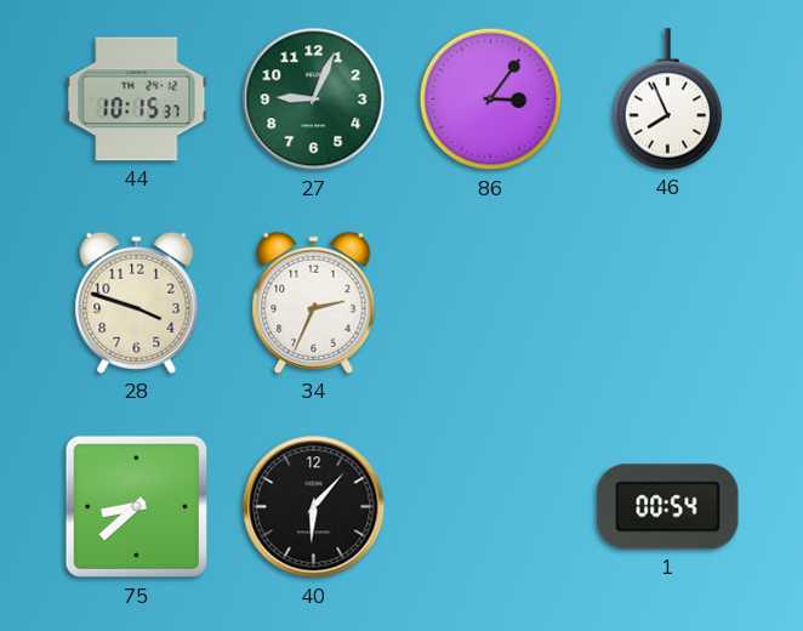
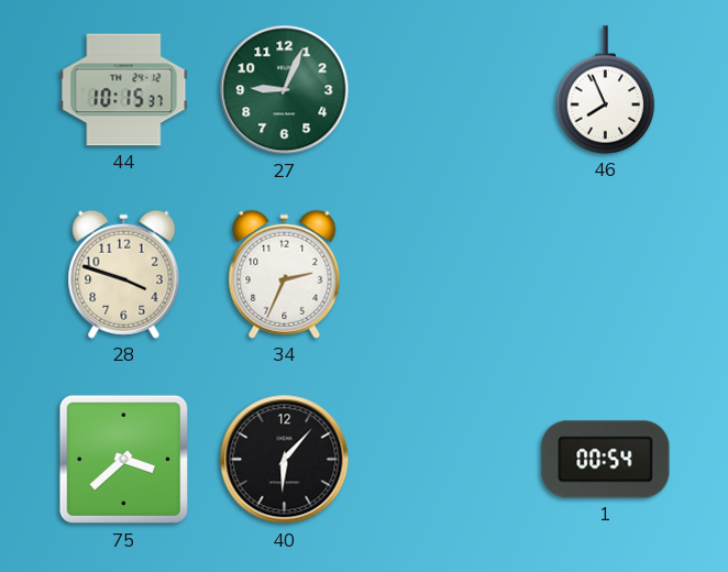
86: 3:06 -> none (491, 100)
75: 8:38 -> 3:38 (124, 460)
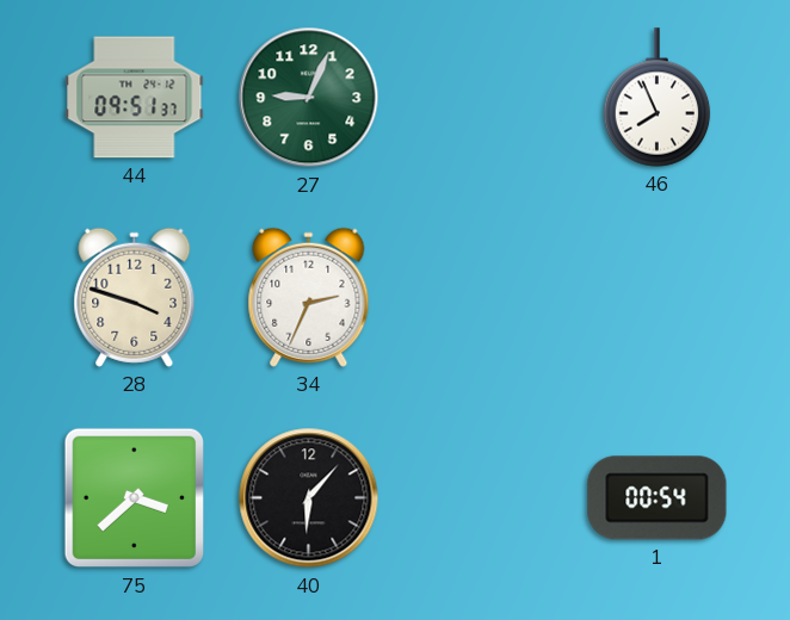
44: 10:15 -> 09:51 (135, 98)
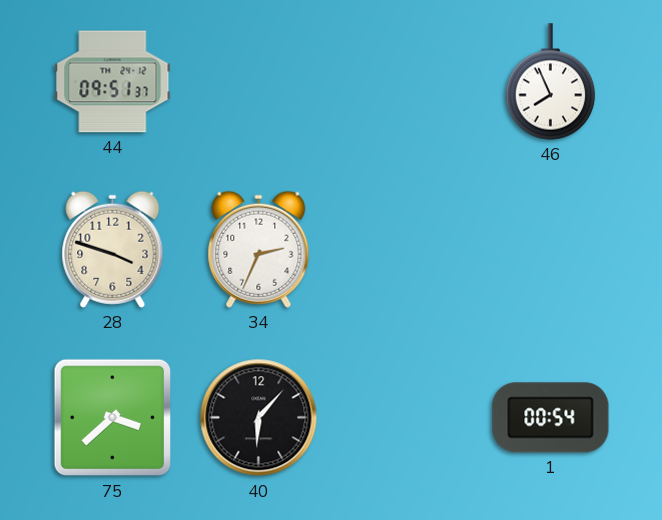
27: 9:04 -> none (309, 98)
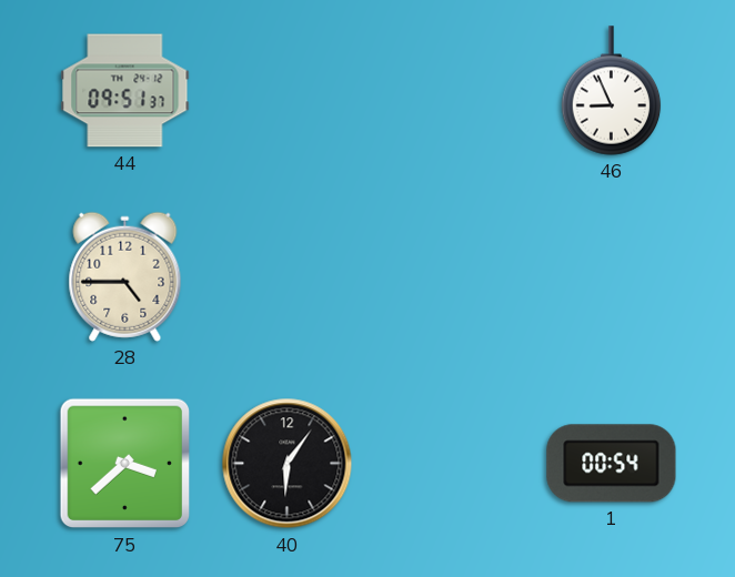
46: 7:56 -> 8:56 (612, 91)
28: 3:48 -> 4:45 (125, 276)
34: 2:34 -> none (259, 249)
40: 6:07 -> 6:06 (288, 464)
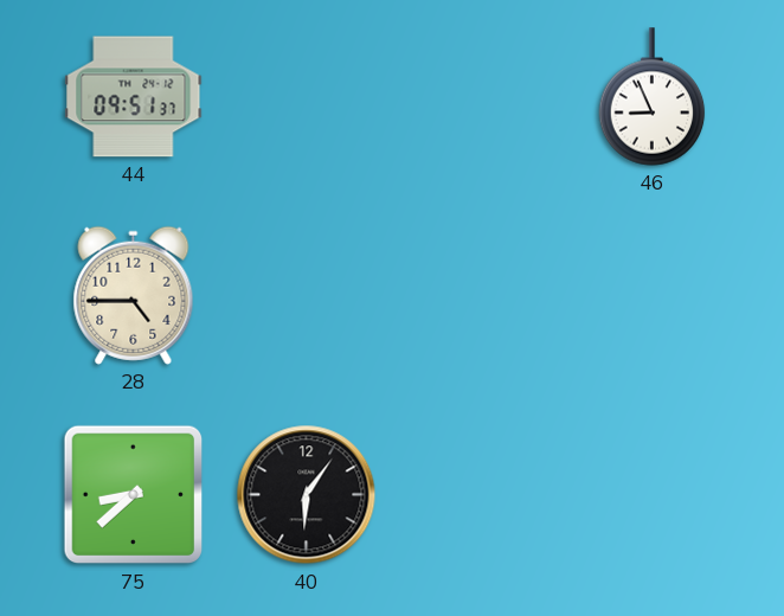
75: 3:38 -> 8:38 (134, 495)
1: 00:54 -> none (612, 464)
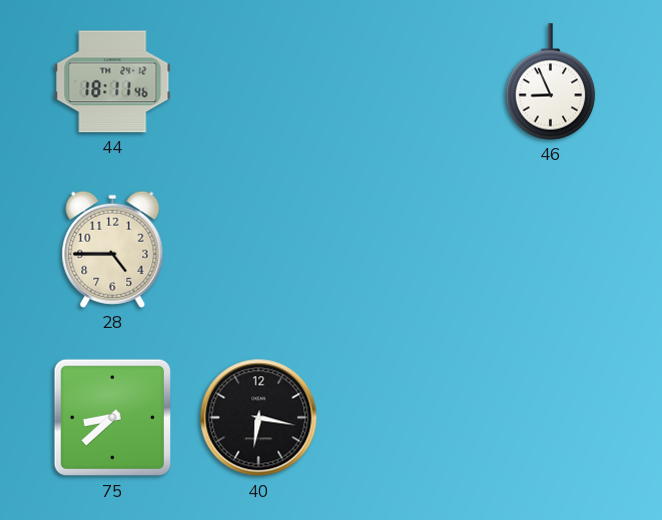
44: 09:51 -> 18:11 (113, 82)
40: 6:06 -> 6:17 (259, 418)
